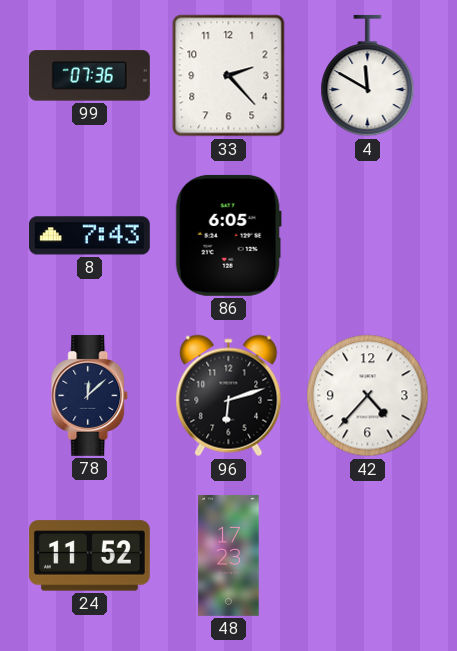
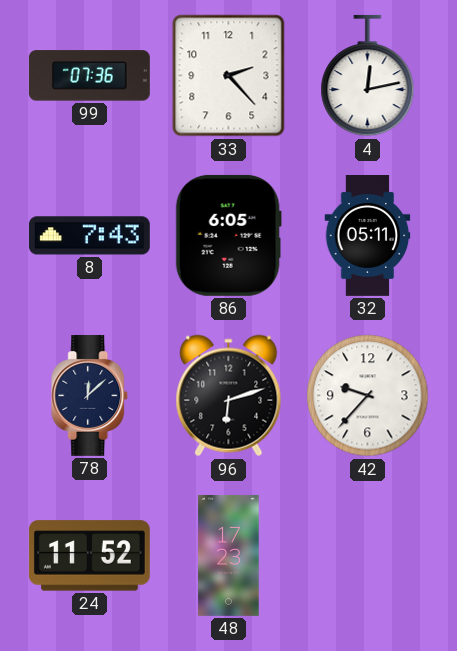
4: 11:50 -> 12:13 (368, 76)
32: none -> 05:11 (368, 236)
42: 4:37 -> 9:37 (368, 396)
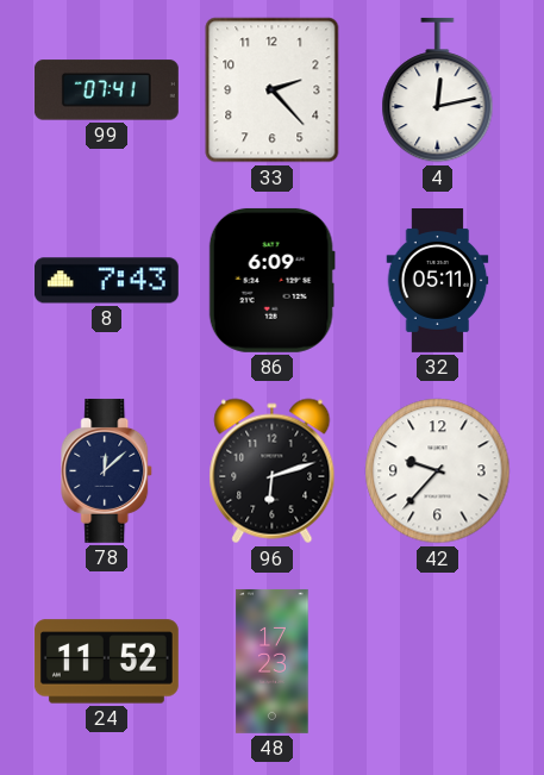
99: 07:36 -> 07:41 (106, 90)
86: 6:05 -> 6:09 (271, 280)
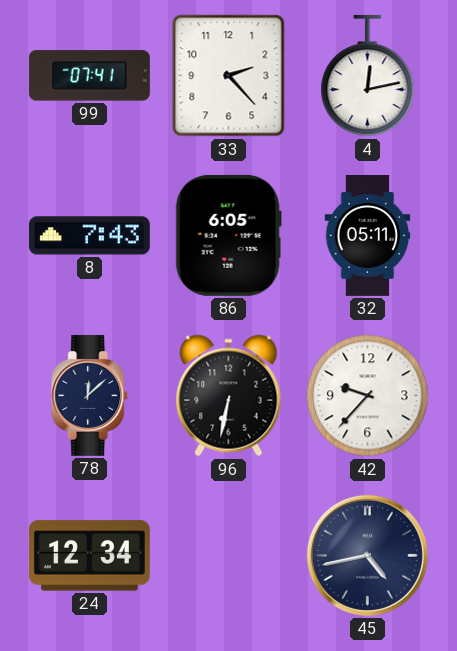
86: 6:09 -> 6:05 (228, 235)
96: 6:12 -> 6:32 (229, 396)
24: 11:52 -> 12:34 (89, 556)
48: 17:23 -> none (273, 661)
45: none -> 4:43 (367, 555)
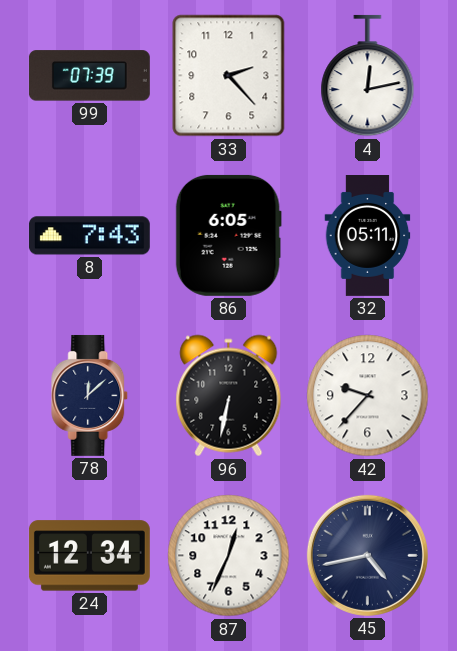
99: 07:41 -> 07:39 (89, 76)
87: none -> 12:34 (229, 556)
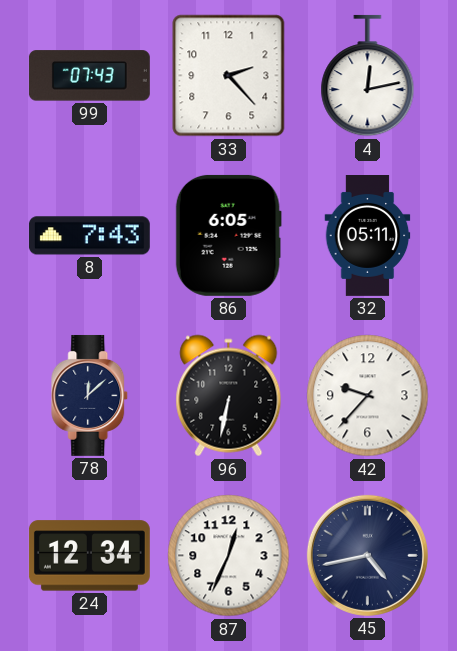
99: 07:39 -> 07:43 (89, 76)
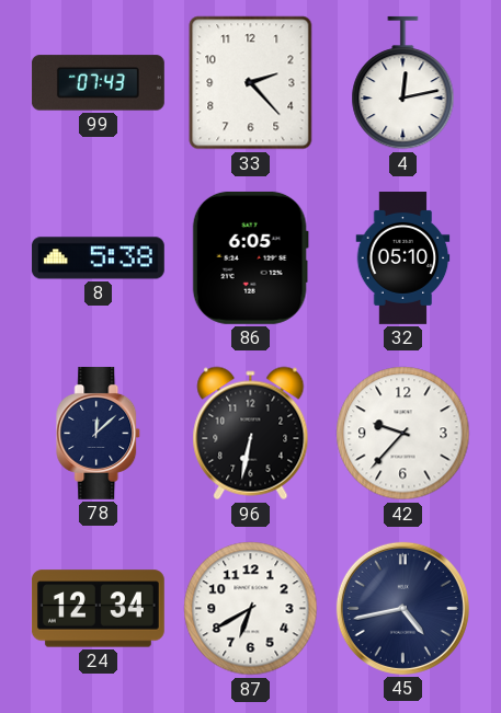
8: 7:43 -> 5:38 (98, 258)
32: 05:11 -> 05:10 (403, 258)
87: 12:34 -> 6:40 (251, 609)
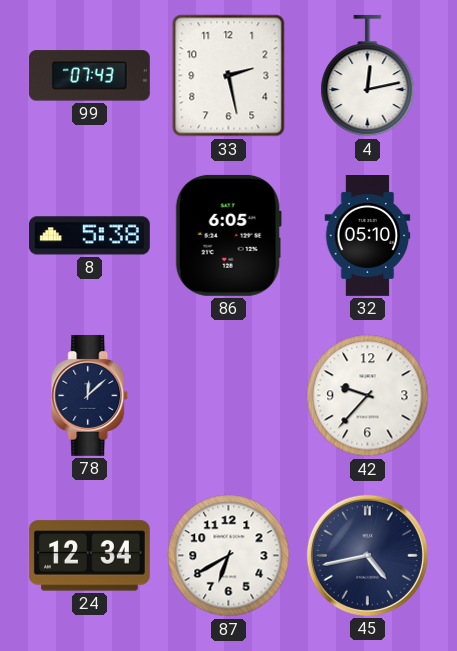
33: 2:23 -> 2:28 (229, 76)
96: 6:32 -> none (251, 434)
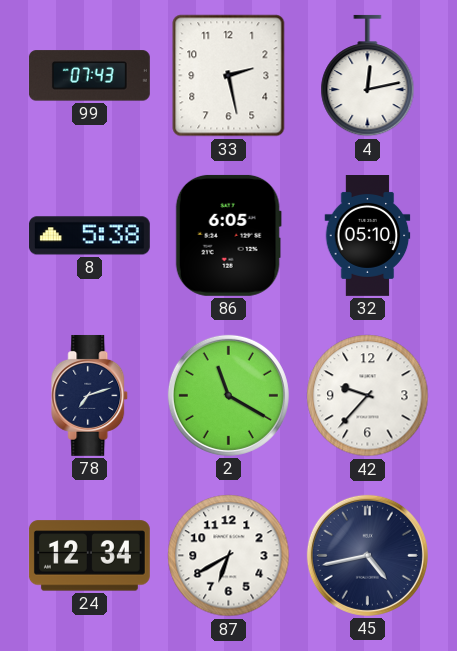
78: 12:08 -> 7:12 (90, 395)
2: none -> 11:20 (228, 395)
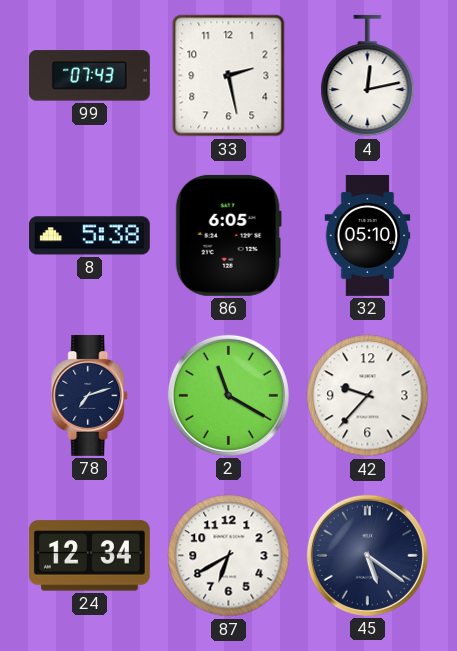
45: 4:43 -> 5:21 (367, 555)
